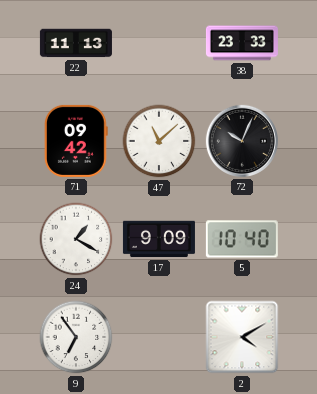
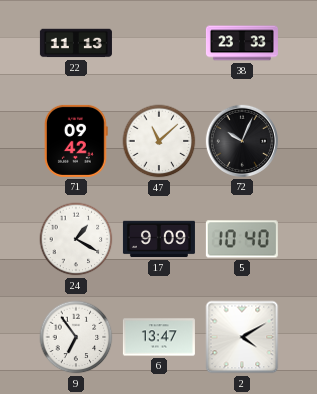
6: none -> 13:47 (159, 337)
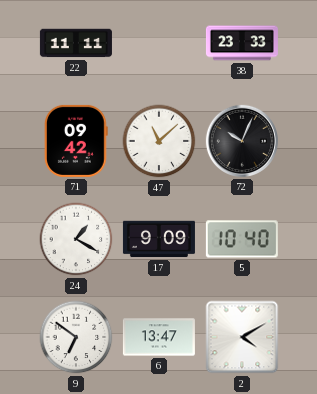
22: 11:13 -> 11:11 (76, 43)
9: 6:54 -> 6:51 (76, 337)
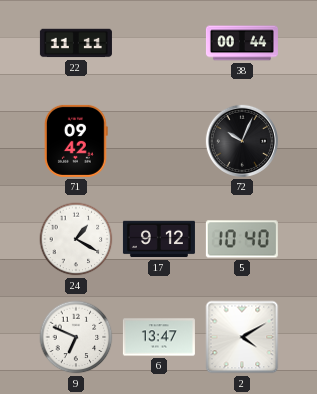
38: 23:33 -> 00:44 (242, 43)
47: 11:08 -> none (159, 141)
17: 9:09 -> 9:12 (159, 239)
9: 6:51 -> 6:49 (76, 337)
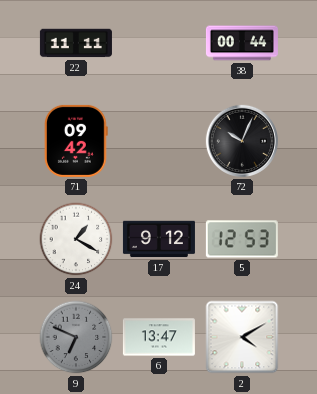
5: 10:40 -> 12:53 (242, 239)
9 dial: white -> grey (76, 337)
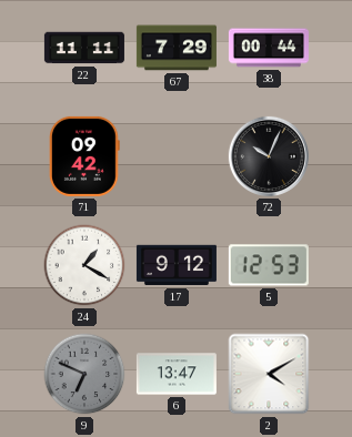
67: none -> 7:29 (177, 48)
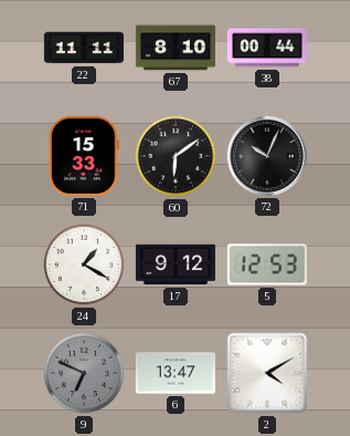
67: 7:29 -> 8:10 (176, 48)
71: 09:42 -> 15:33 (84, 156)
60: none -> 6:09 (176, 156)
